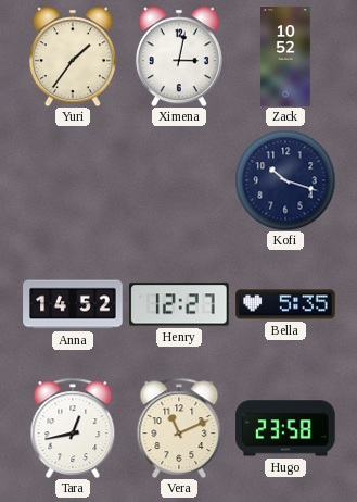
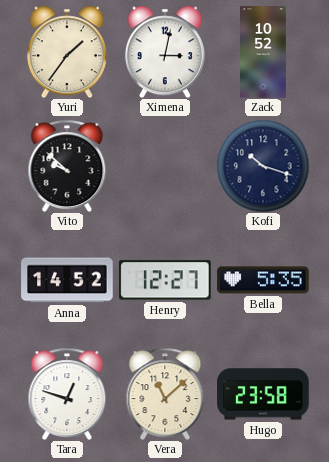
Vito: none -> 9:52 (67, 165)
Tara: 12:43 -> 12:48 (67, 393)
Vera: 11:11 -> 11:08 (165, 393)
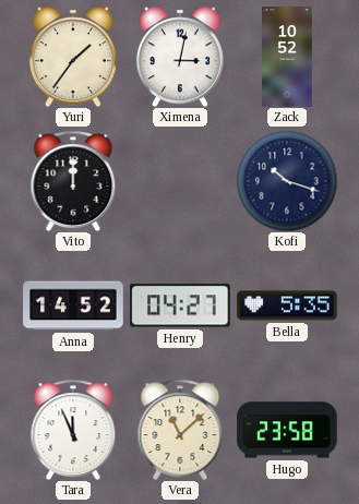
Vito: 9:52 -> 12:00 (73, 180)
Henry: 12:27 -> 04:27 (181, 305)
Tara: 12:48 -> 11:56 (73, 429)
